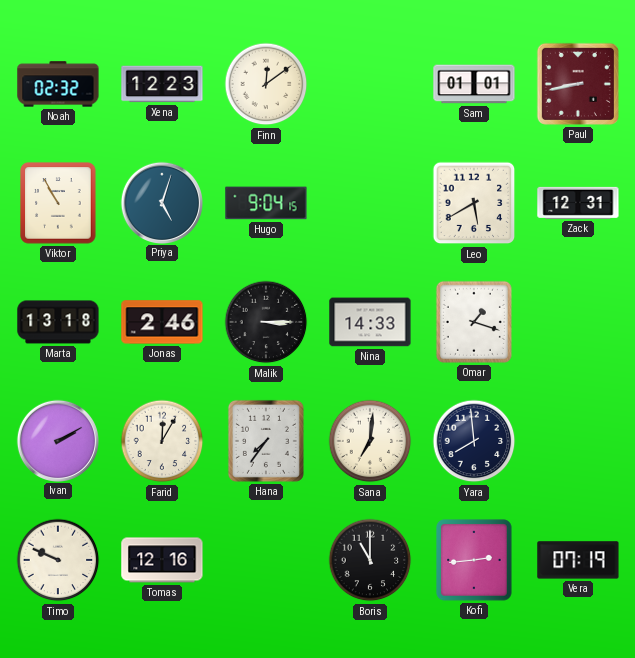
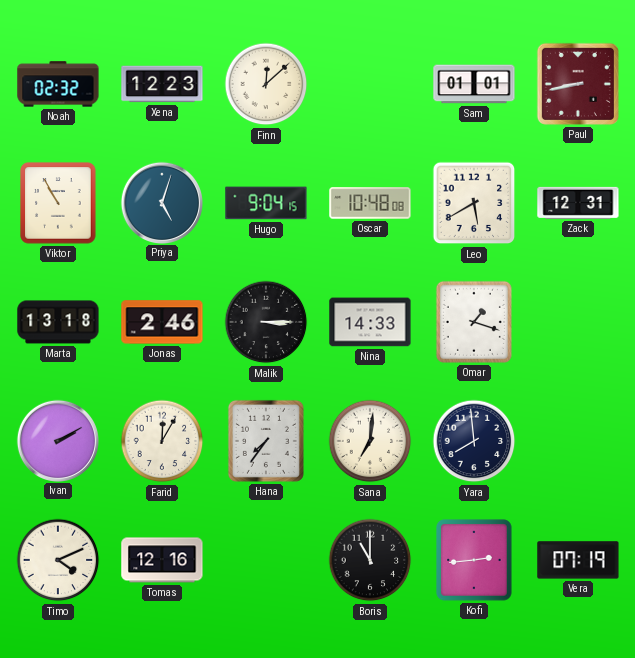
Finn: 12:09 -> 12:08 (266, 84)
Oscar: none -> 10:48 (370, 203)
Timo: 9:49 -> 4:11 (58, 560)
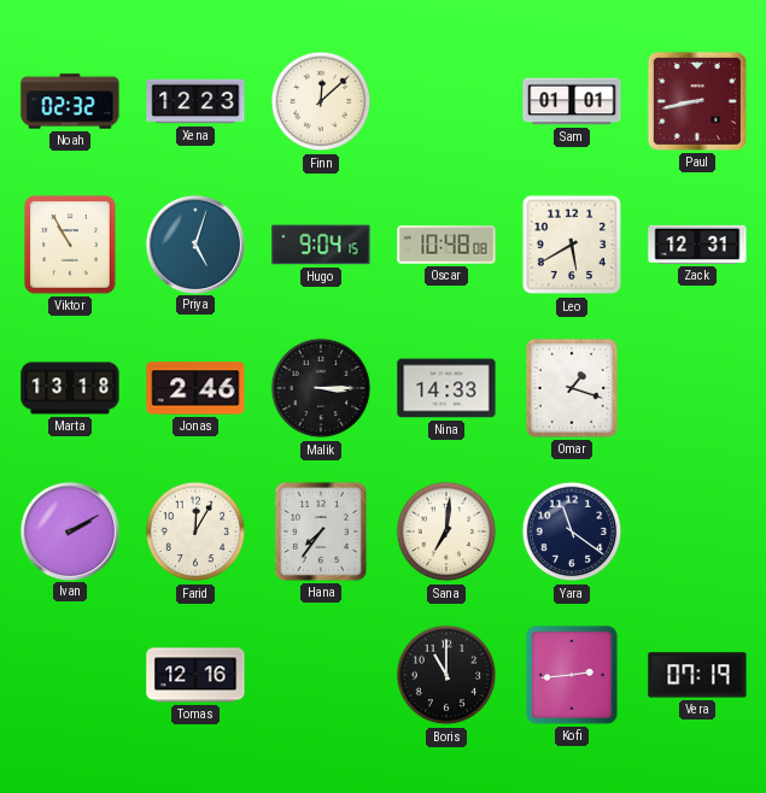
Yara: 7:59 -> 11:21 (572, 531)
Timo: 4:11 -> none (58, 560)
